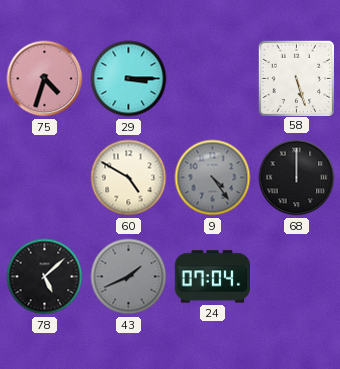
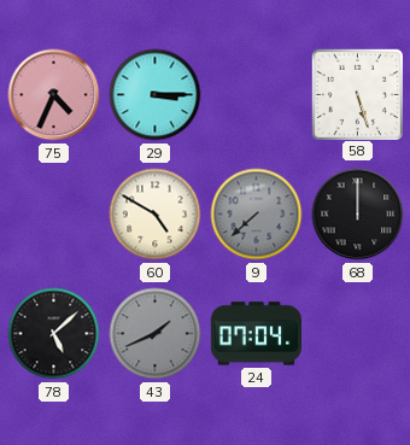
75: 4:33 -> 4:34 (54, 95)
9: 4:24 -> 7:38 (257, 215)
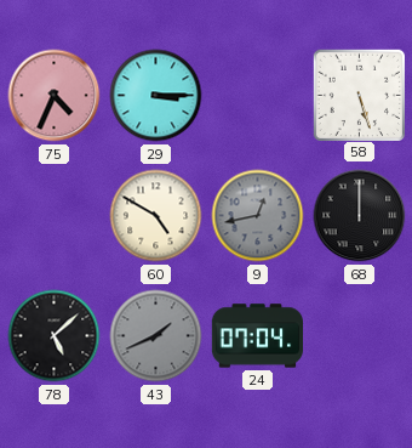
9: 7:38 -> 12:43 (258, 216)
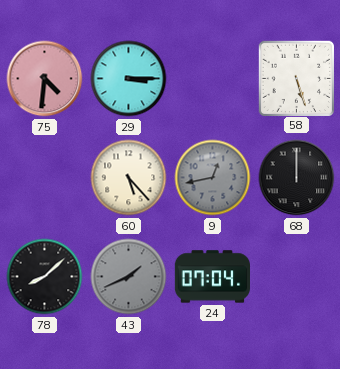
75: 4:34 -> 4:31 (45, 79)
60: 4:50 -> 5:23 (129, 178)
78: 5:08 -> 8:08 (45, 277)
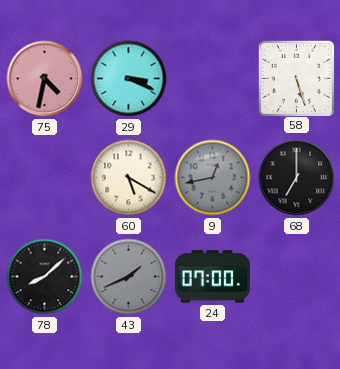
75: 4:31 -> 4:32 (45, 79)
29: 3:15 -> 3:19 (129, 79)
60: 5:23 -> 5:20 (129, 178)
68: 12:00 -> 7:00 (297, 178)
24: 07:04 -> 07:00 (212, 277)
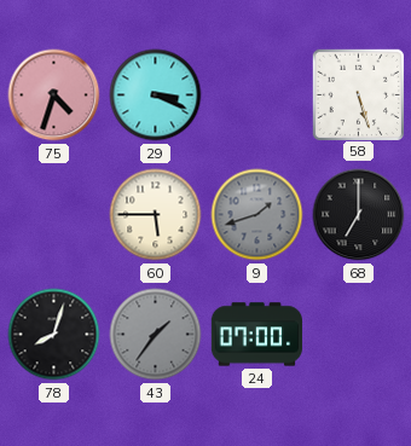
75: 4:32 -> 4:33 (54, 95)
60: 5:20 -> 5:45 (156, 215)
9: 12:43 -> 1:42 (257, 215)
78: 8:08 -> 8:03 (54, 335)
43: 1:41 -> 1:36 (156, 335)
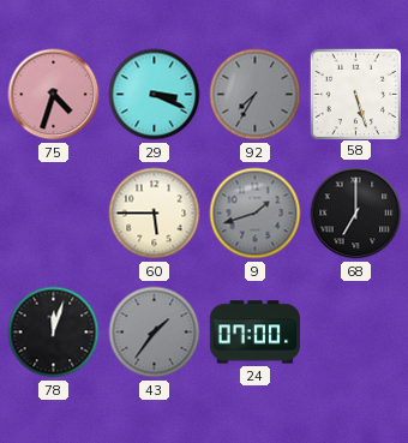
92: none -> 7:35 (256, 95)
78: 8:03 -> 12:03 (54, 333)
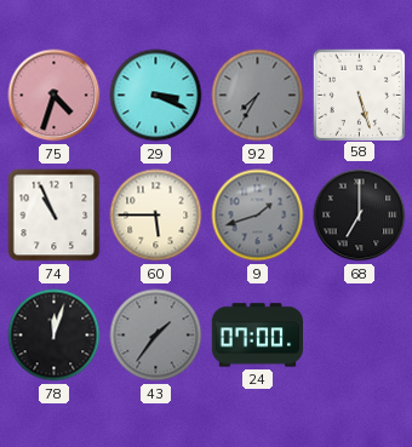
74: none -> 10:56 (55, 216)
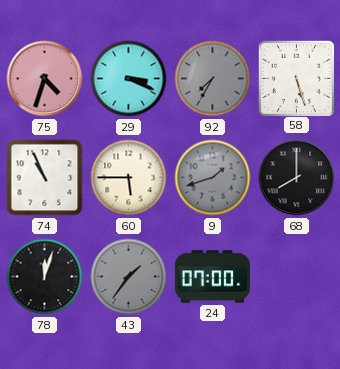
68: 7:00 -> 8:00 (297, 178)
